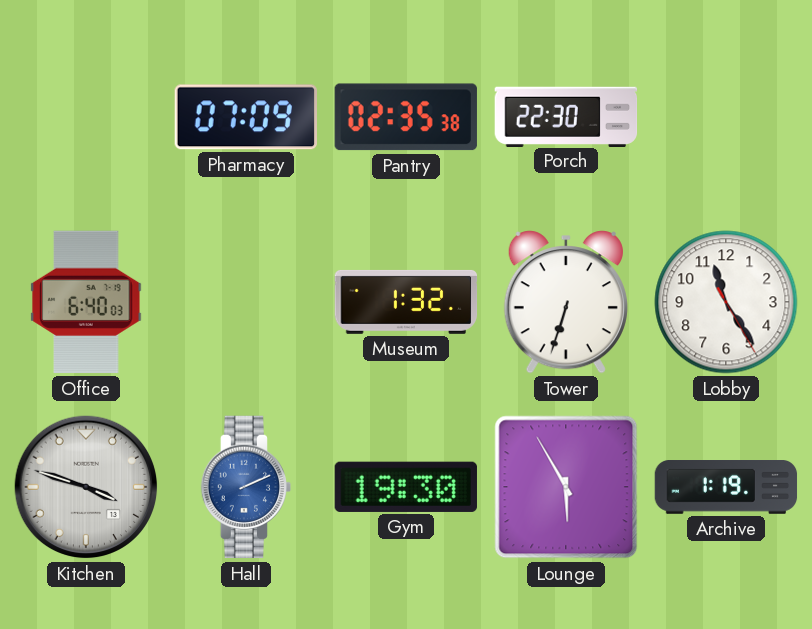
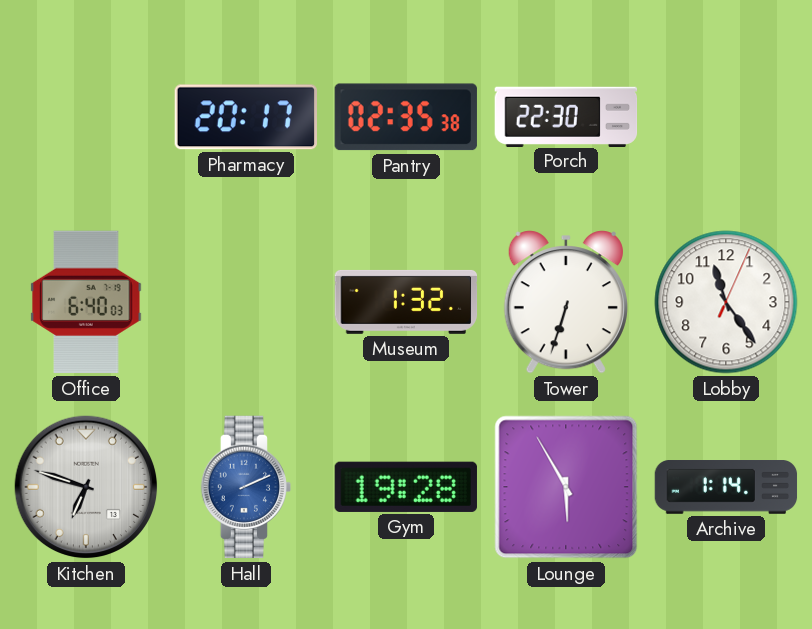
Pharmacy: 07:09 -> 20:17 (245, 117)
Lobby: 11:24:25 -> 11:24:04 (726, 302)
Kitchen: 3:48 -> 6:48 (86, 487)
Gym: 19:30 -> 19:28 (406, 487)
Archive: 1:19 -> 1:14 (726, 488)
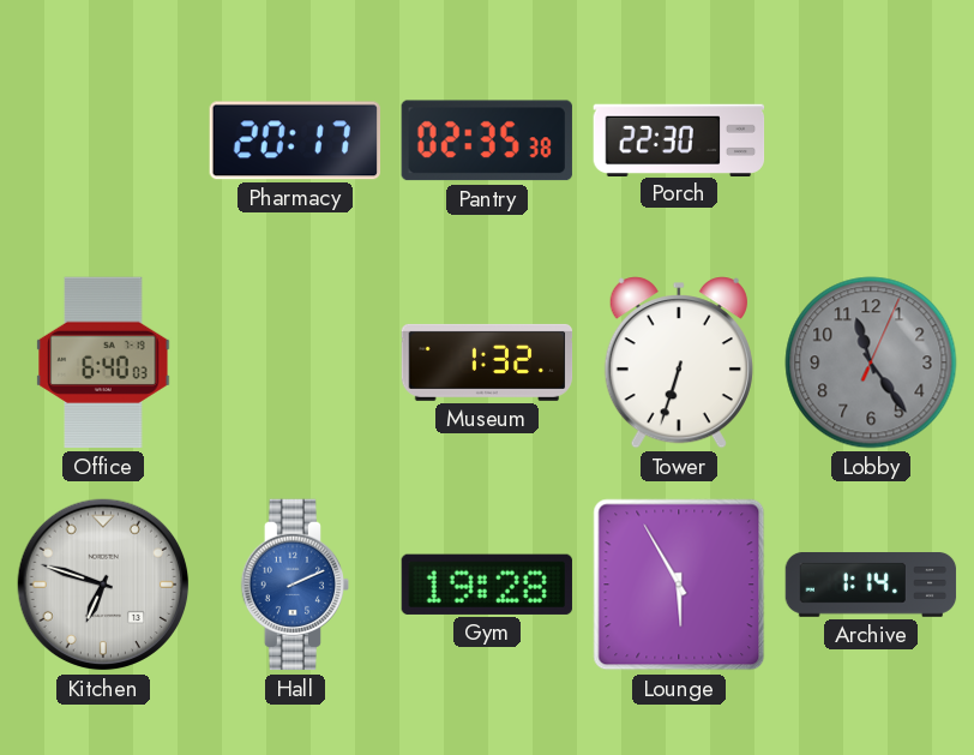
Lobby dial: white -> grey (871, 362)
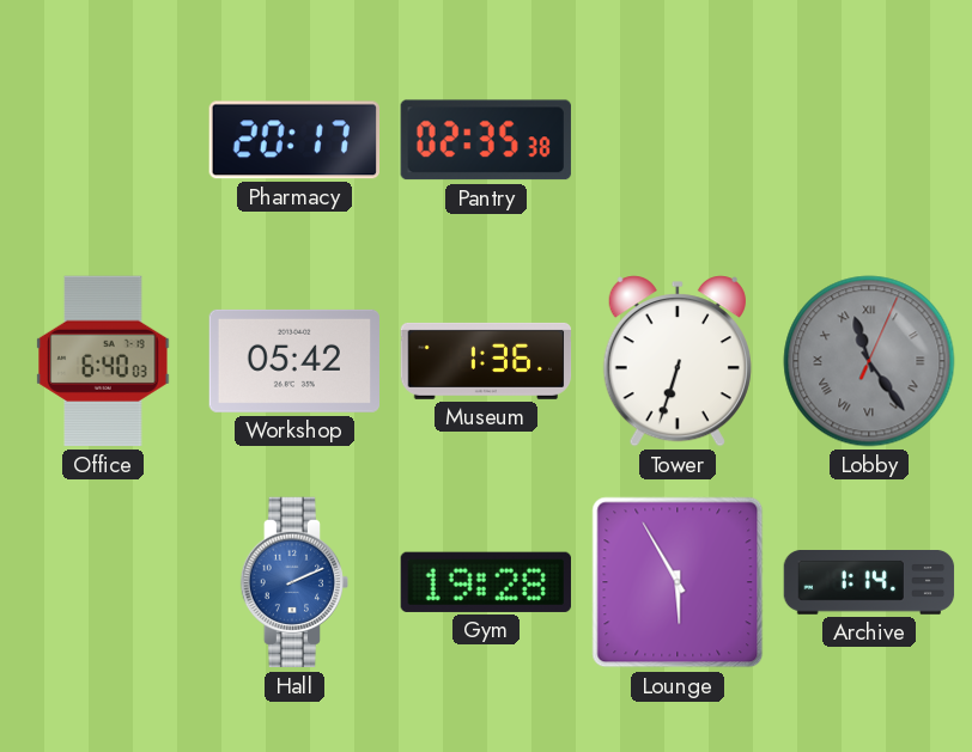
Porch: 22:30 -> none (679, 139)
Workshop: none -> 05:42 (293, 361)
Museum: 1:32 -> 1:36 (486, 361)
Lobby numerals: Arabic -> Roman (869, 361)
Kitchen: 6:48 -> none (103, 585)
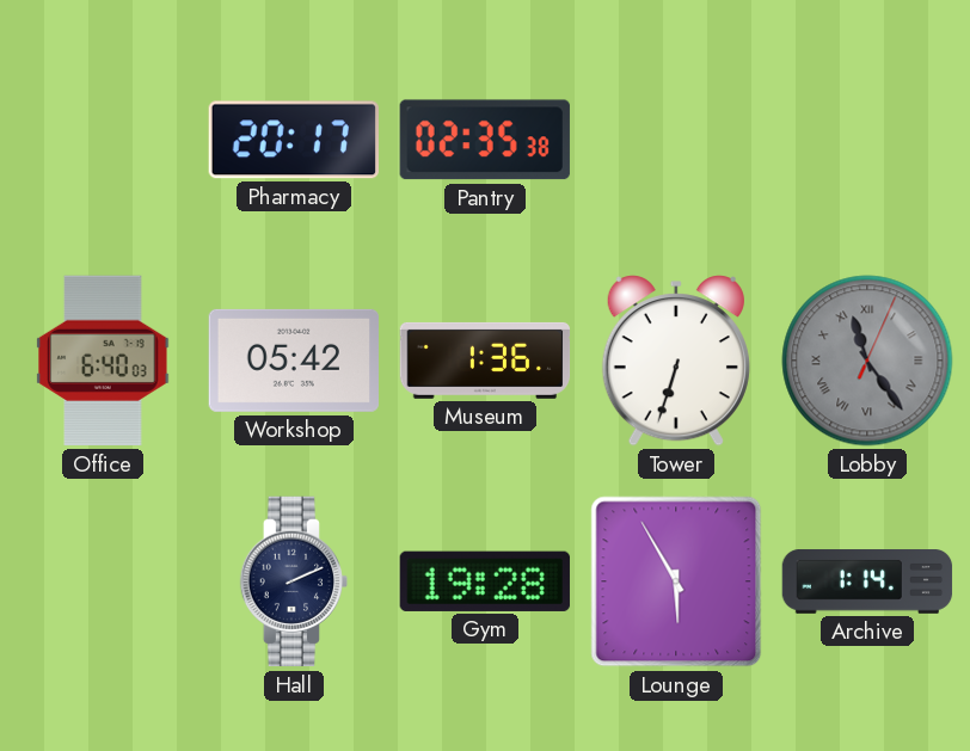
Hall dial: blue -> navy (294, 581)
